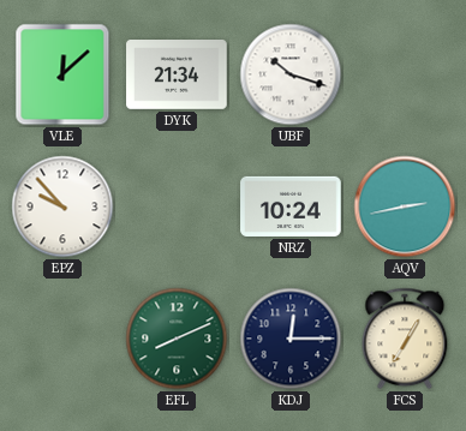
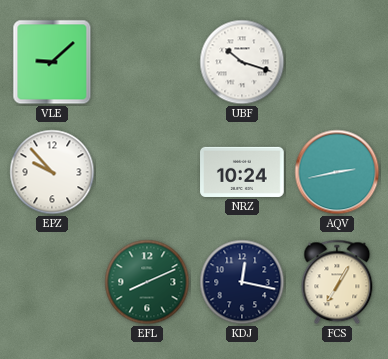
VLE: 12:08 -> 9:08 (52, 62)
DYK: 21:34 -> none (177, 76)
KDJ: 12:15 -> 12:17 (242, 282)
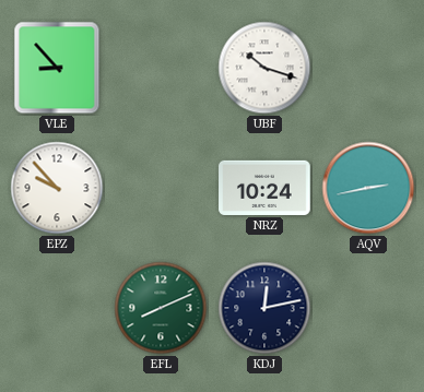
VLE: 9:08 -> 8:53 (57, 68)
KDJ: 12:17 -> 12:13 (264, 308)
FCS: 7:05 -> none (337, 282)
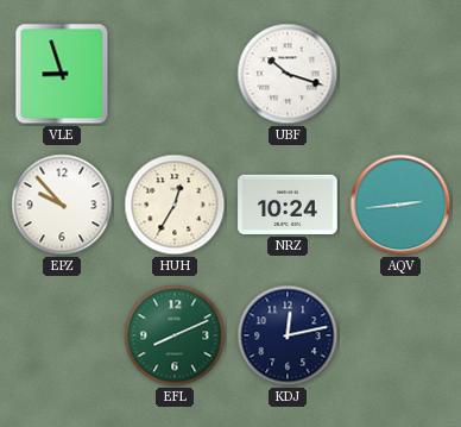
VLE: 8:53 -> 8:57 (62, 74)
HUH: none -> 12:35 (175, 205)
AQV: 2:43 -> 2:44 (400, 205)
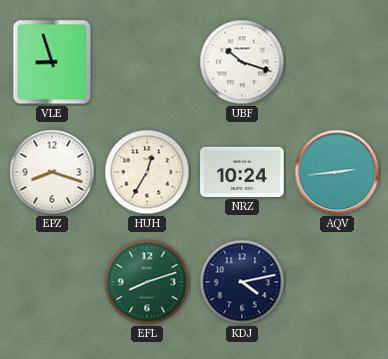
EPZ: 9:53 -> 8:18 (52, 172)
EFL: 8:11 -> 8:12 (147, 282)
KDJ: 12:13 -> 4:13 (242, 282)
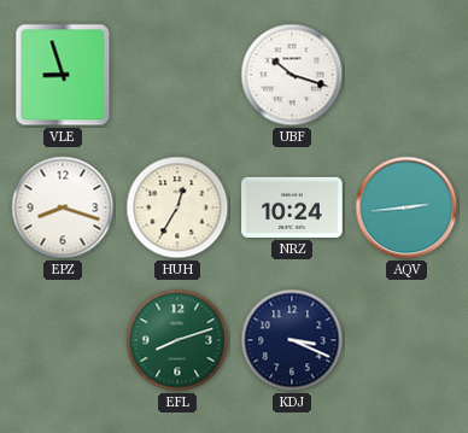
KDJ: 4:13 -> 3:19 (292, 340)
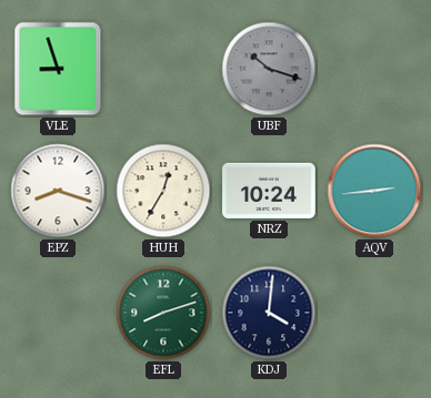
UBF dial: white -> grey (269, 69)
KDJ: 3:19 -> 4:01 (269, 313)
